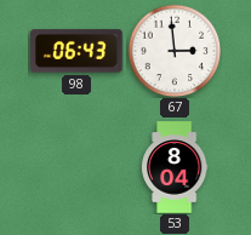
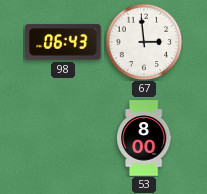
53: 8:04 -> 8:00 (145, 138)
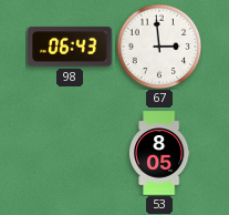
53: 8:00 -> 8:05 (160, 153)
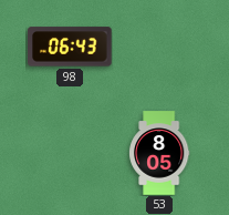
67: 2:59 -> none (159, 47)
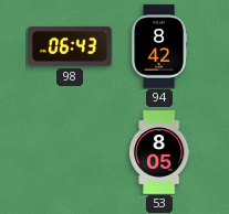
94: none -> 8:42 (159, 46)
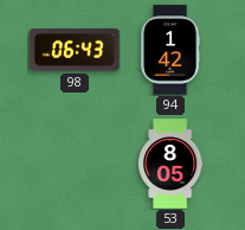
94: 8:42 -> 1:42 (170, 50)
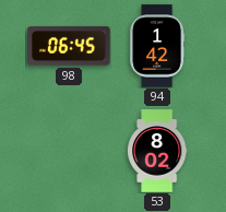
98: 06:43 -> 06:45 (69, 46)
53: 8:05 -> 8:02 (158, 151)
